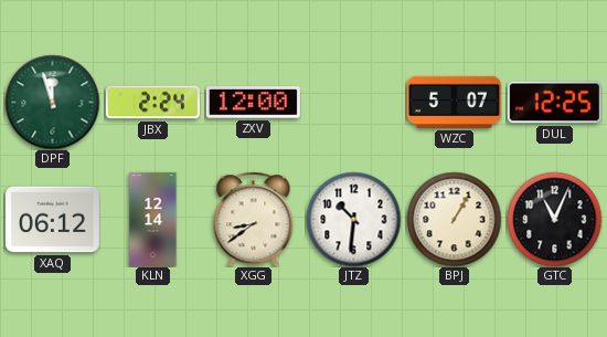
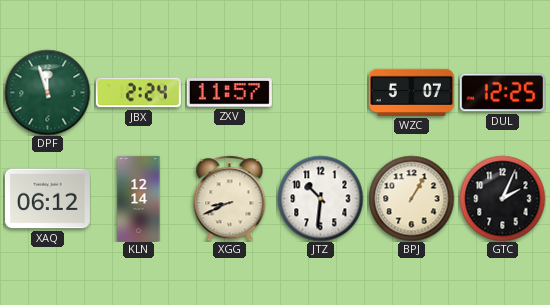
ZXV: 12:00 -> 11:57 (229, 93)
XGG: 8:39 -> 8:41 (230, 198)
GTC: 11:04 -> 2:04 (502, 198)
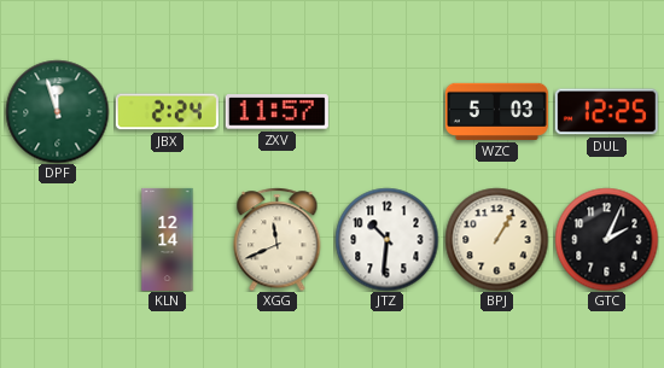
WZC: 5:07 -> 5:03 (496, 111)
XAQ: 06:12 -> none (47, 199)
XGG: 8:41 -> 11:41 (278, 239)
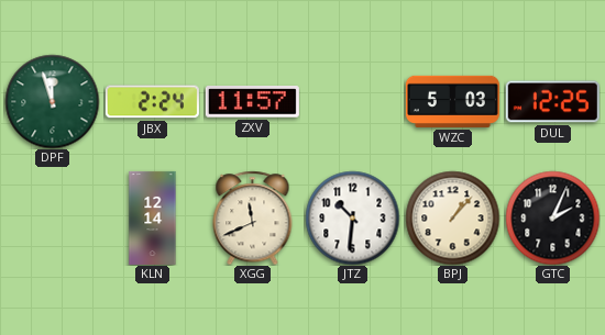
BPJ: 1:05 -> 1:07 (452, 217)
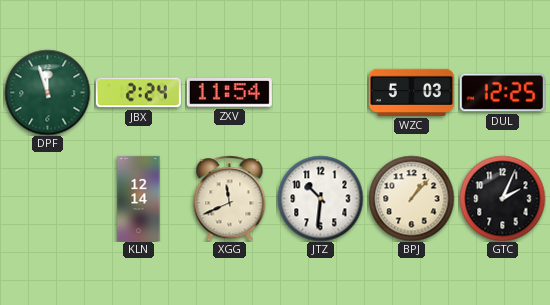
ZXV: 11:57 -> 11:54 (229, 93)
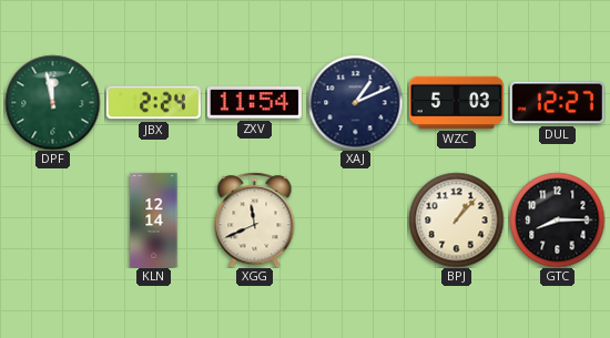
DPF: 11:57 -> 11:58 (52, 102)
XAJ: none -> 1:11 (355, 102)
DUL: 12:25 -> 12:27 (557, 103)
JTZ: 10:31 -> none (320, 198)
GTC: 2:04 -> 8:15 (557, 219)
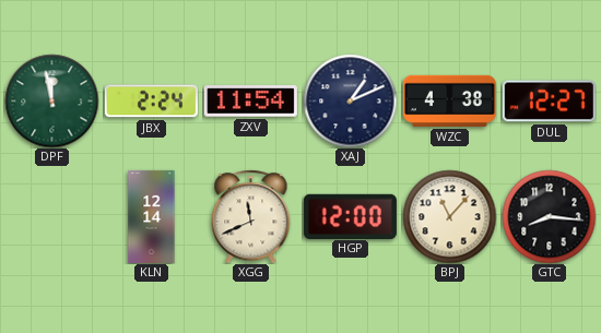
WZC: 5:03 -> 4:38 (449, 100)
HGP: none -> 12:00 (350, 216)
BPJ: 1:07 -> 11:07 (449, 216)
GTC: 8:15 -> 8:16 (549, 216)
